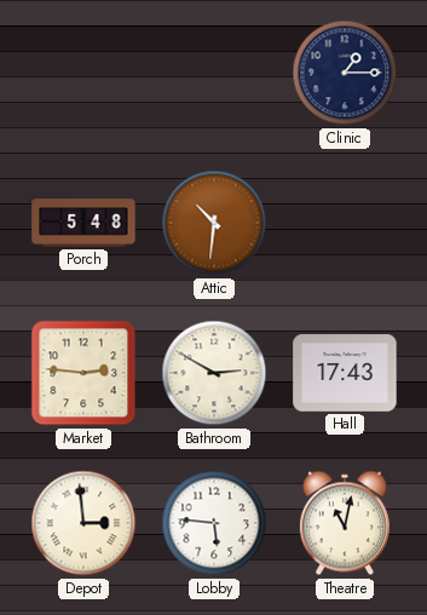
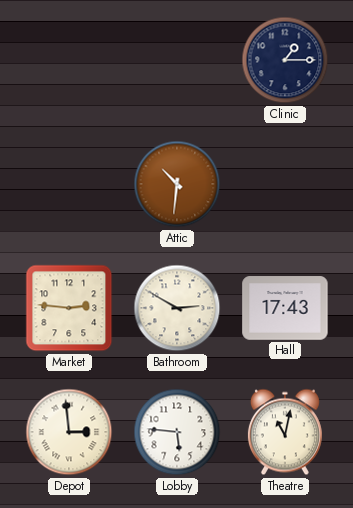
Porch: 5:48 -> none (83, 223)
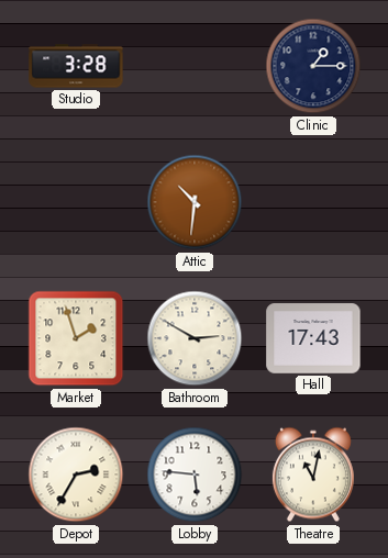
Studio: none -> 3:28 (76, 66)
Market: 2:46 -> 1:57 (76, 338)
Depot: 2:59 -> 2:35 (76, 475)
